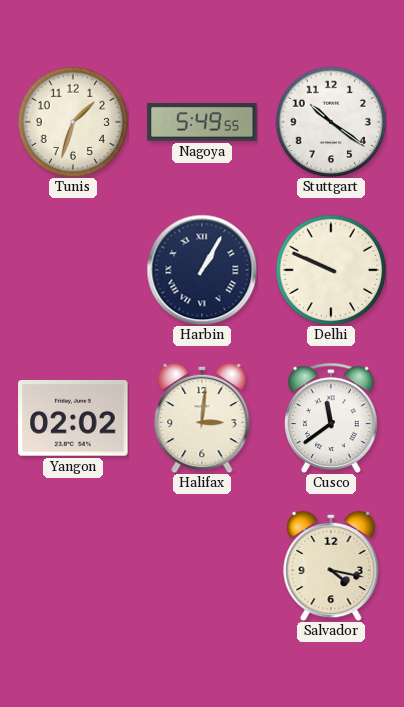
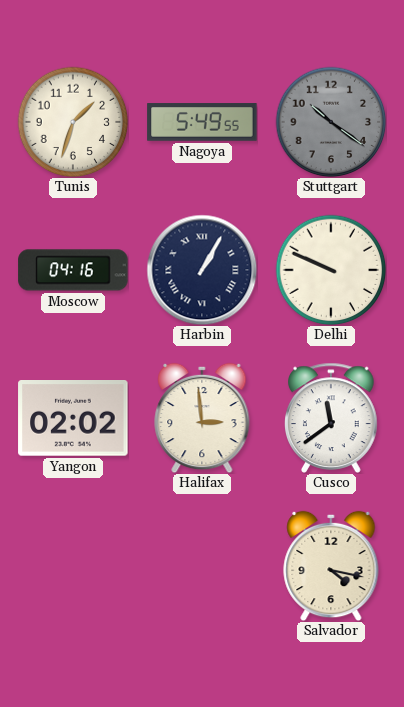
Stuttgart dial: white -> grey (331, 122)
Moscow: none -> 04:16 (73, 270)
Halifax: 3:01 -> 2:59 (202, 418)
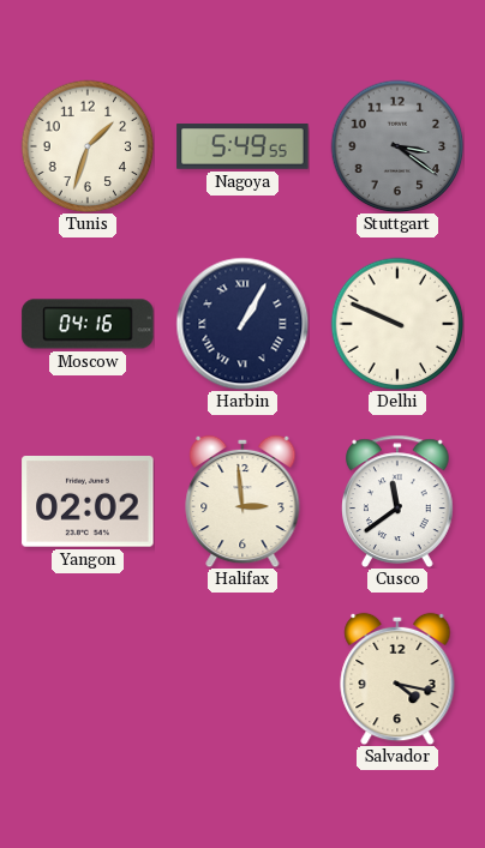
Stuttgart: 10:21 -> 3:21 (397, 146)
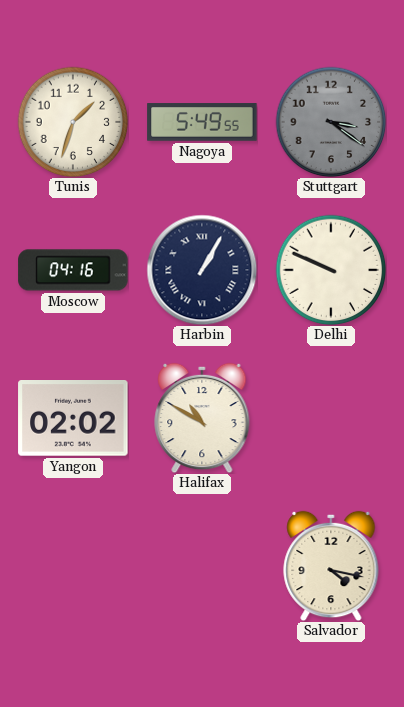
Halifax: 2:59 -> 10:50 (202, 418)
Cusco: 11:39 -> none (399, 501)
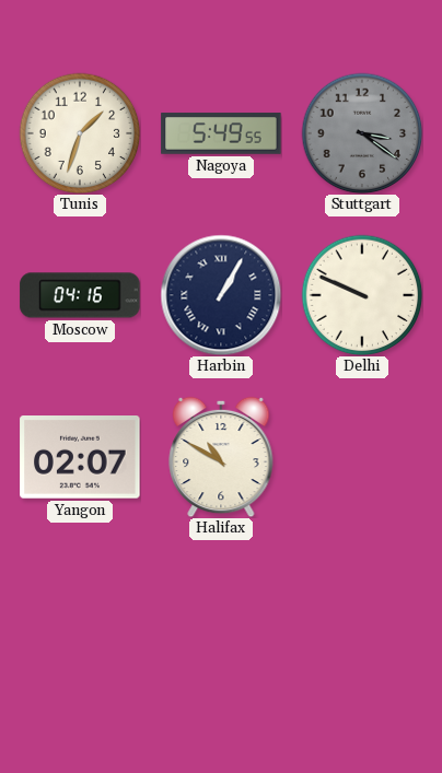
Yangon: 02:02 -> 02:07 (80, 458)
Salvador: 4:17 -> none (331, 566)
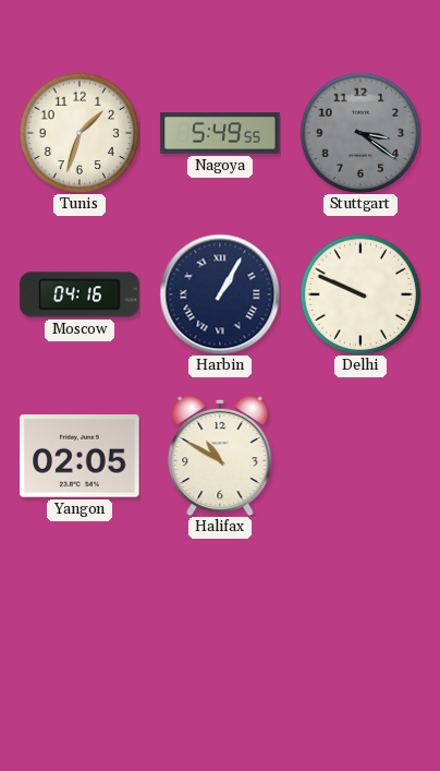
Yangon: 02:07 -> 02:05 (80, 457)
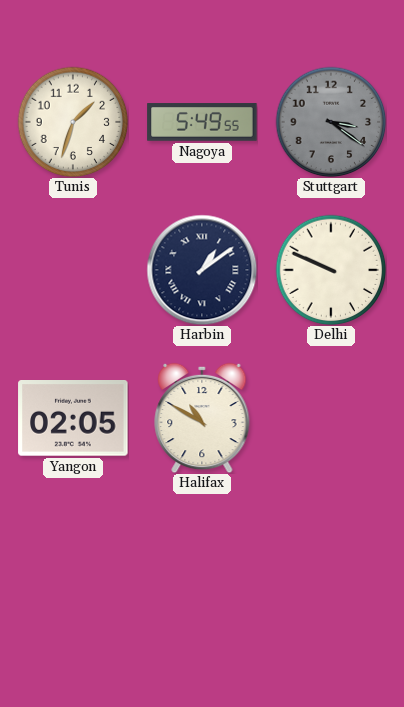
Moscow: 04:16 -> none (80, 294)
Harbin: 1:05 -> 1:09 (202, 270)
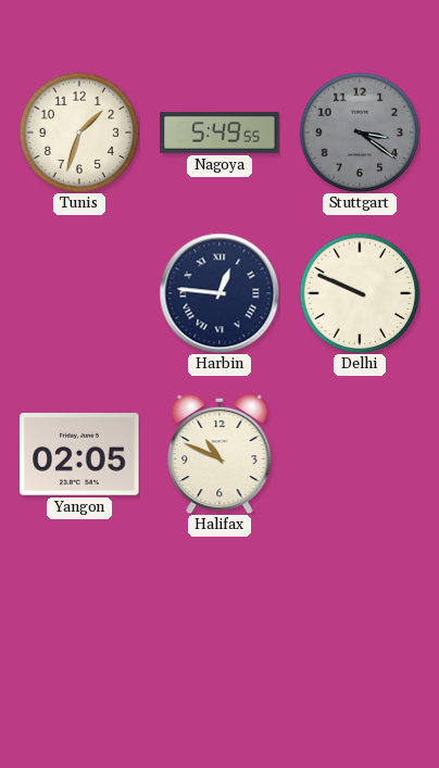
Harbin: 1:09 -> 12:46 (220, 293)
Halifax: 10:50 -> 10:49 (220, 454)
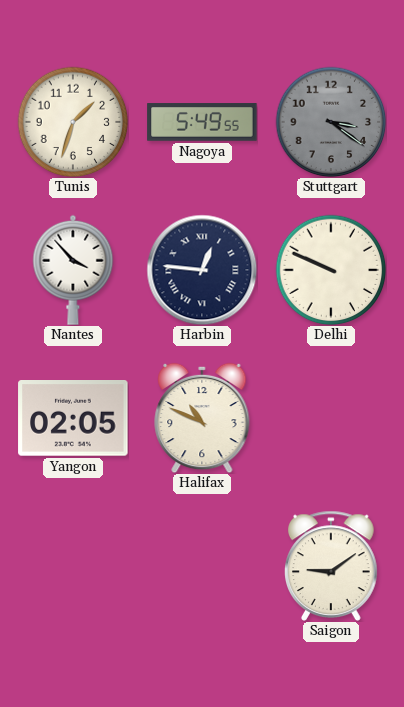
Nantes: none -> 3:53 (73, 270)
Saigon: none -> 9:09 (332, 566)
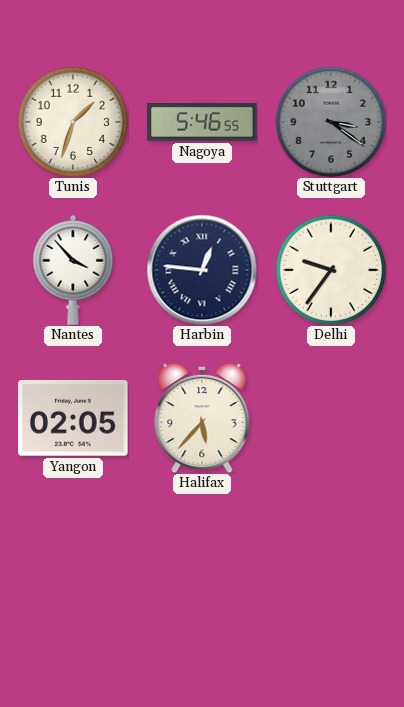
Nagoya: 5:49 -> 5:46 (202, 122)
Delhi: 9:49 -> 9:36 (331, 270)
Halifax: 10:49 -> 5:37 (202, 418)
Saigon: 9:09 -> none (332, 566)
